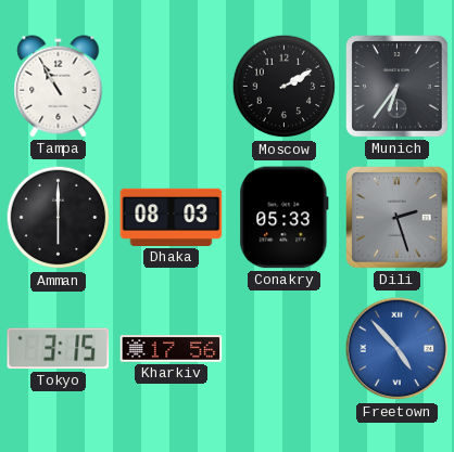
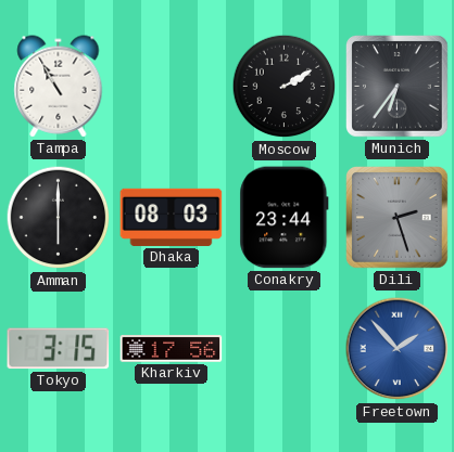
Conakry: 05:33 -> 23:44 (285, 218)
Freetown: 4:53 -> 1:53 (398, 349)
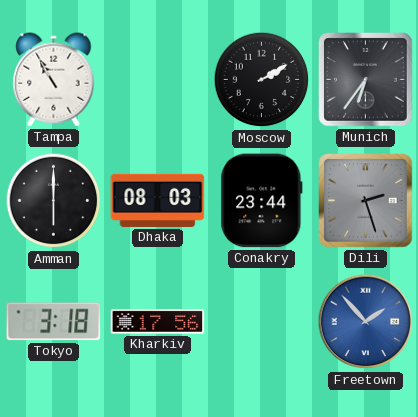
Tokyo: 3:15 -> 3:18 (54, 322)
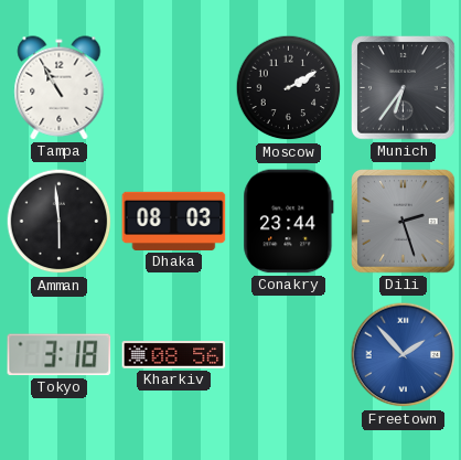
Amman: 6:00 -> 5:59 (60, 222)
Kharkiv: 17:56 -> 08:56 (174, 355)
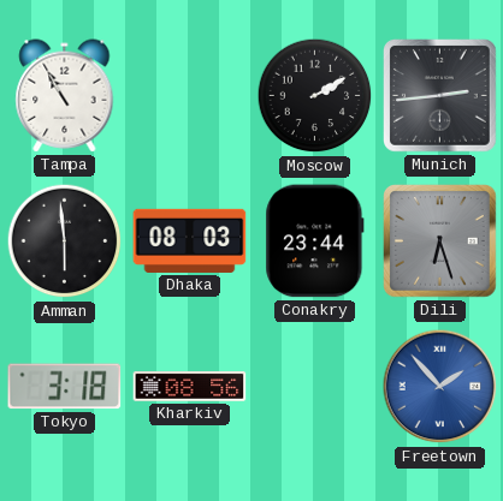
Munich: 6:36 -> 2:44 (440, 96)
Dili: 2:27 -> 6:27 (440, 241)
